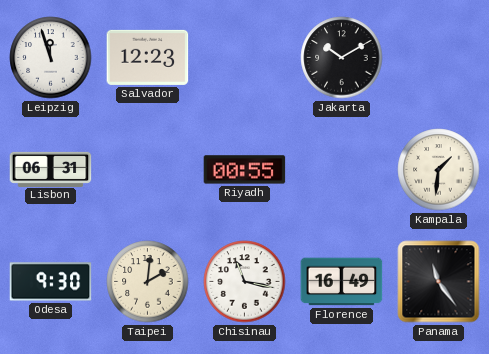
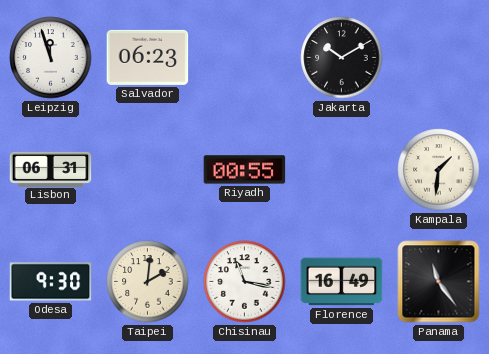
Salvador: 12:23 -> 06:23 (148, 57)
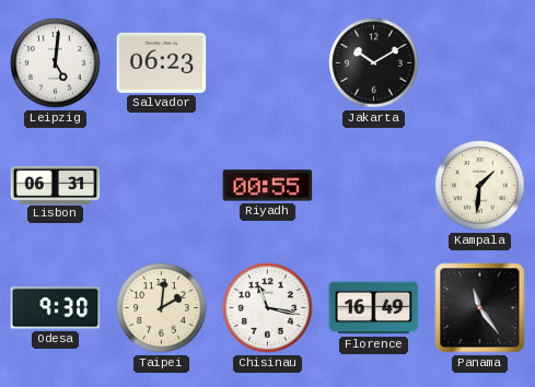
Leipzig: 11:57 -> 5:01 (56, 63)
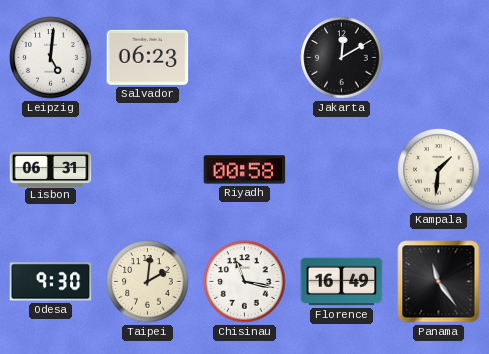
Jakarta: 10:10 -> 12:10 (342, 58)
Riyadh: 00:55 -> 00:58 (245, 170)
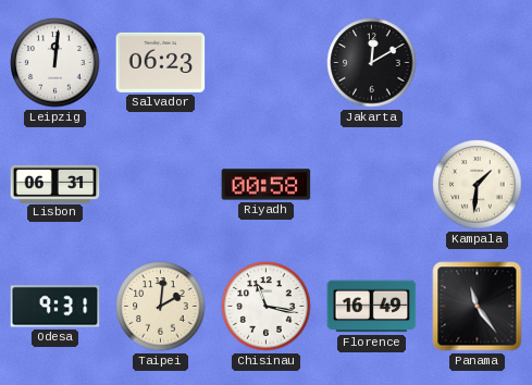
Leipzig: 5:01 -> 12:01 (55, 63)
Odesa: 9:30 -> 9:31 (55, 307)
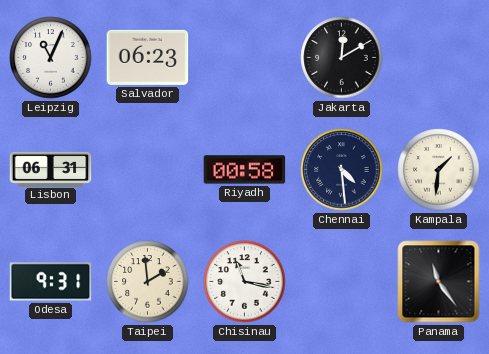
Leipzig: 12:01 -> 11:04 (51, 58)
Chennai: none -> 4:29 (342, 170)
Taipei: 2:01 -> 1:59 (148, 282)
Florence: 16:49 -> none (372, 307)
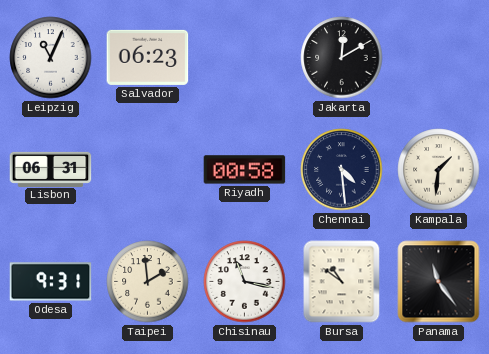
Bursa: none -> 10:51 (342, 282)
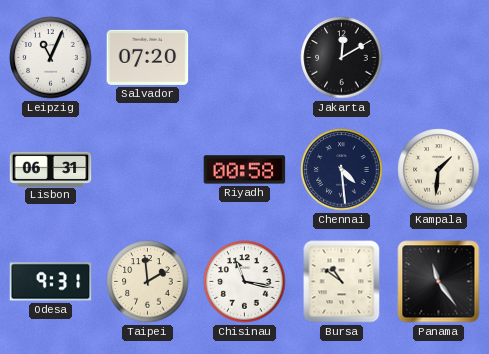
Salvador: 06:23 -> 07:20 (148, 57)
